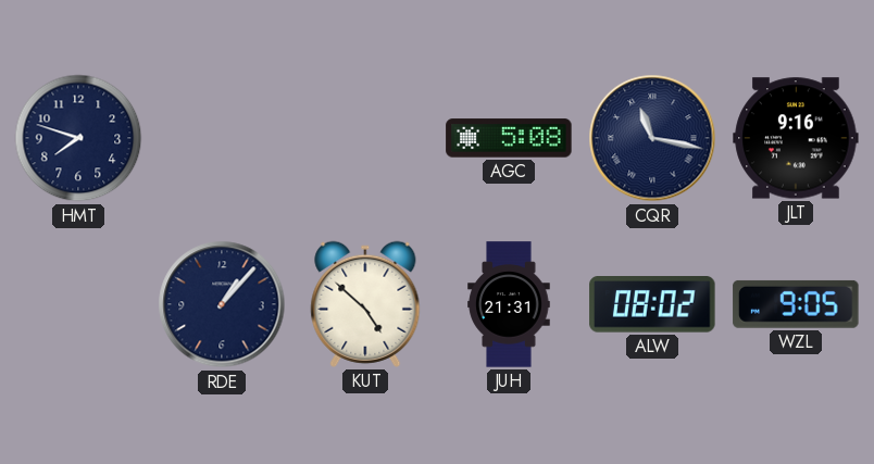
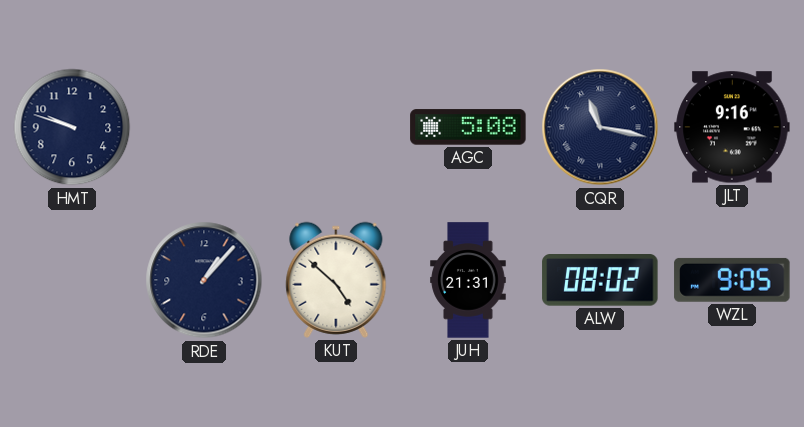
HMT: 7:48 -> 9:48 (72, 127)
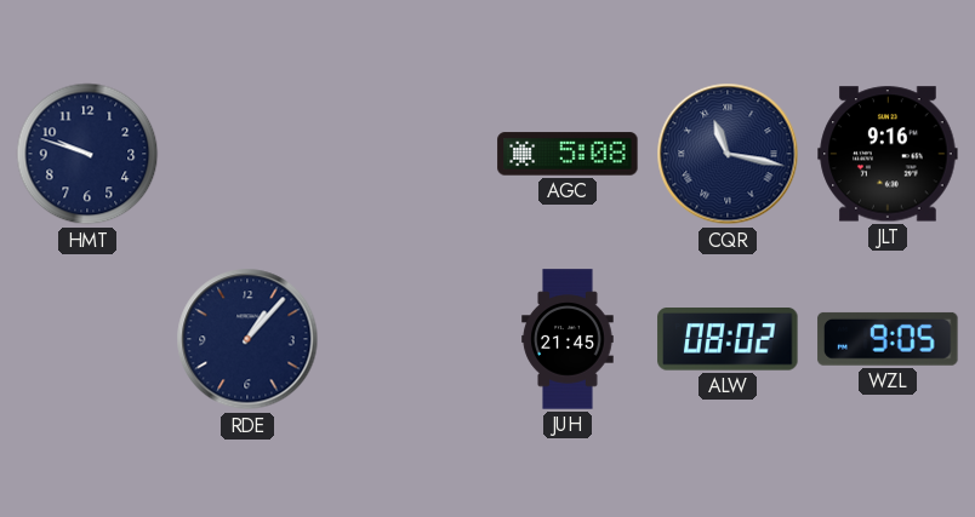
KUT: 4:52 -> none (336, 280)
JUH: 21:31 -> 21:45 (568, 339)
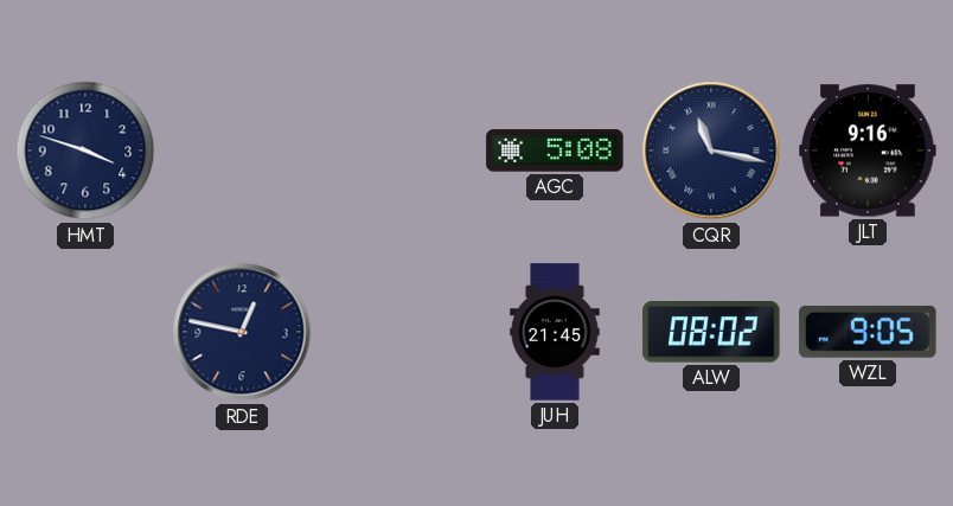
HMT: 9:48 -> 3:48 (85, 150)
RDE: 1:07 -> 12:47 (242, 332)
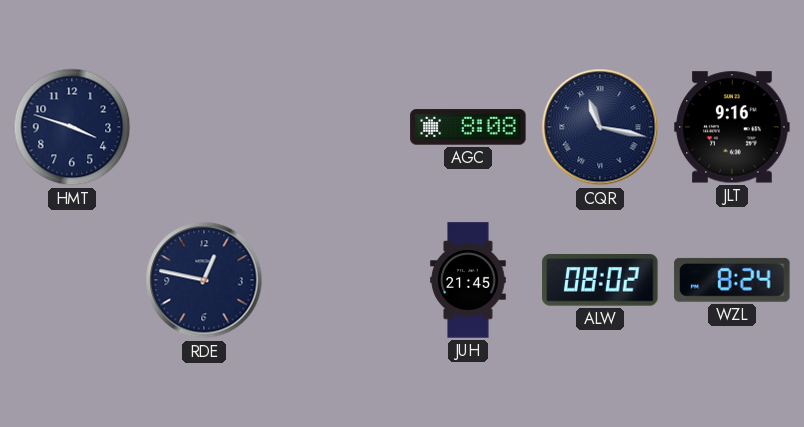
AGC: 5:08 -> 8:08 (468, 127)
WZL: 9:05 -> 8:24 (732, 280)
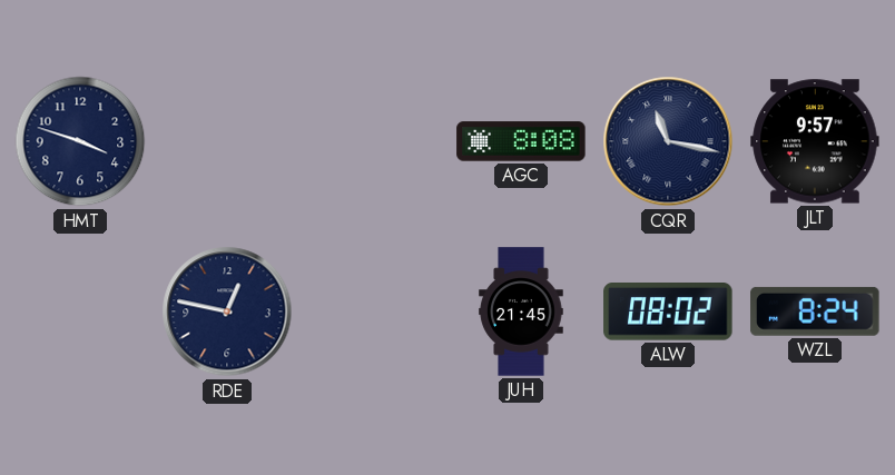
JLT: 9:16 -> 9:57 (815, 141)
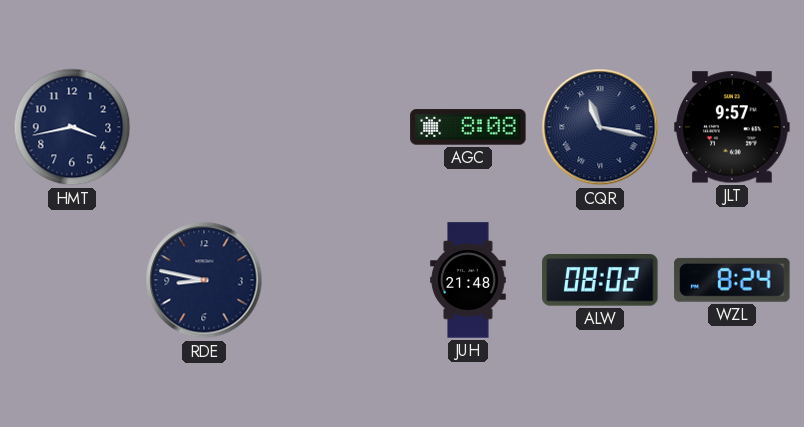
HMT: 3:48 -> 3:43 (72, 127)
RDE: 12:47 -> 8:47 (204, 280)
JUH: 21:45 -> 21:48 (468, 280)
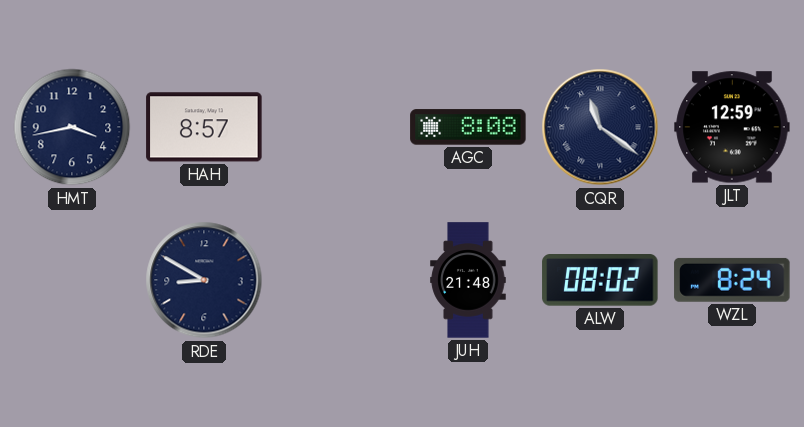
HAH: none -> 8:57 (204, 127)
CQR: 11:17 -> 11:21 (600, 127)
JLT: 9:57 -> 12:59 (732, 127)
RDE: 8:47 -> 8:50 (204, 280)
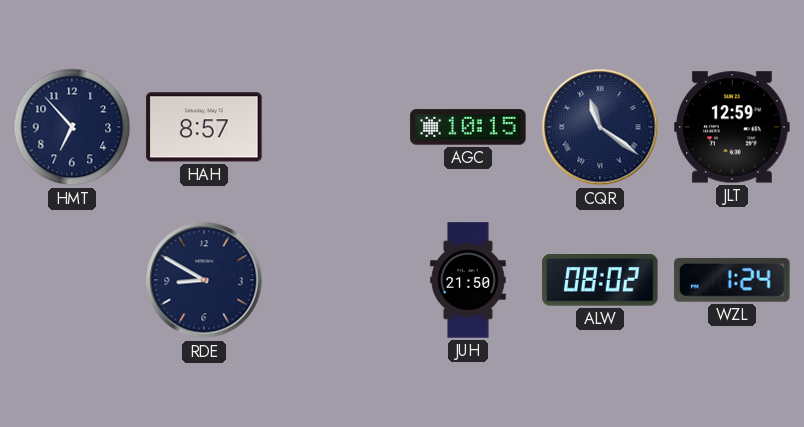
HMT: 3:43 -> 6:53 (72, 127)
AGC: 8:08 -> 10:15 (468, 127)
JUH: 21:48 -> 21:50 (468, 280)
WZL: 8:24 -> 1:24 (732, 280)
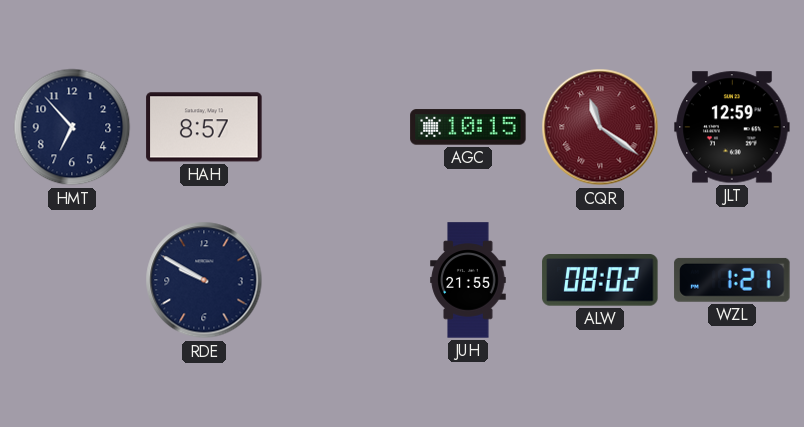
CQR dial: navy -> burgundy (600, 127)
RDE: 8:50 -> 9:50 (204, 280)
JUH: 21:50 -> 21:55 (468, 280)
WZL: 1:24 -> 1:21 (732, 280)
